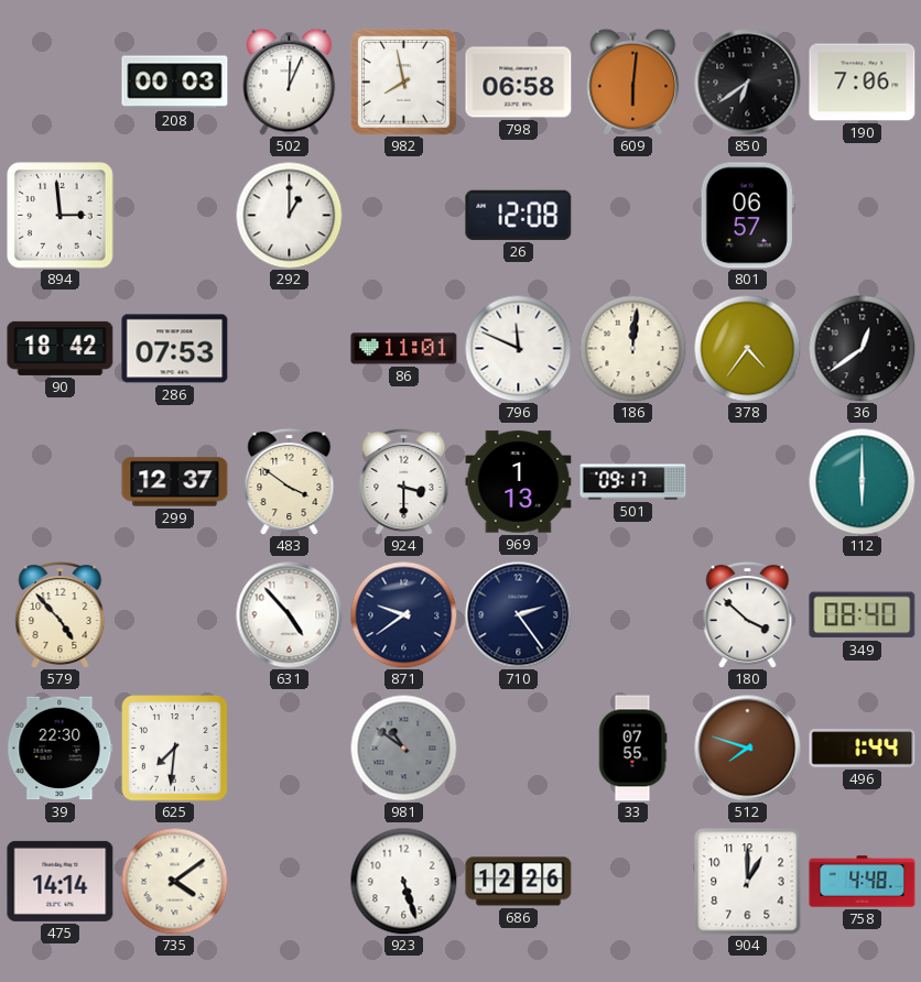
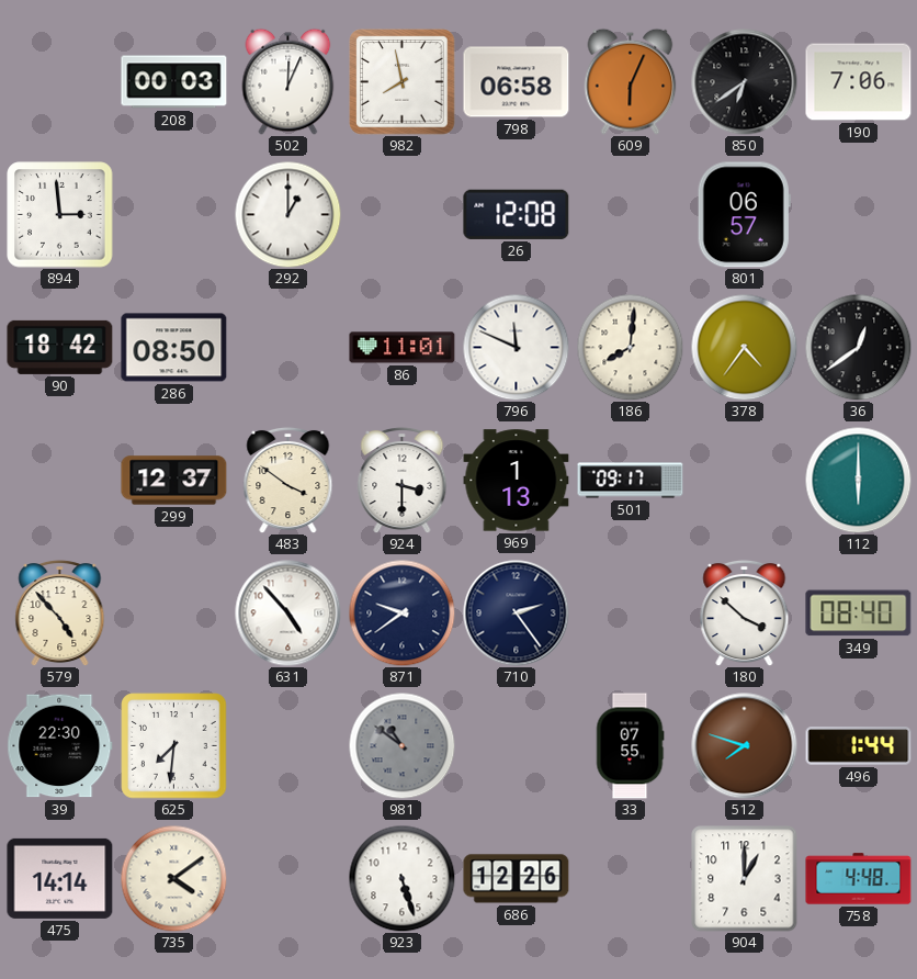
609: 6:01 -> 6:04 (631, 81)
286: 07:53 -> 08:50 (174, 348)
186: 12:01 -> 8:01 (630, 347)
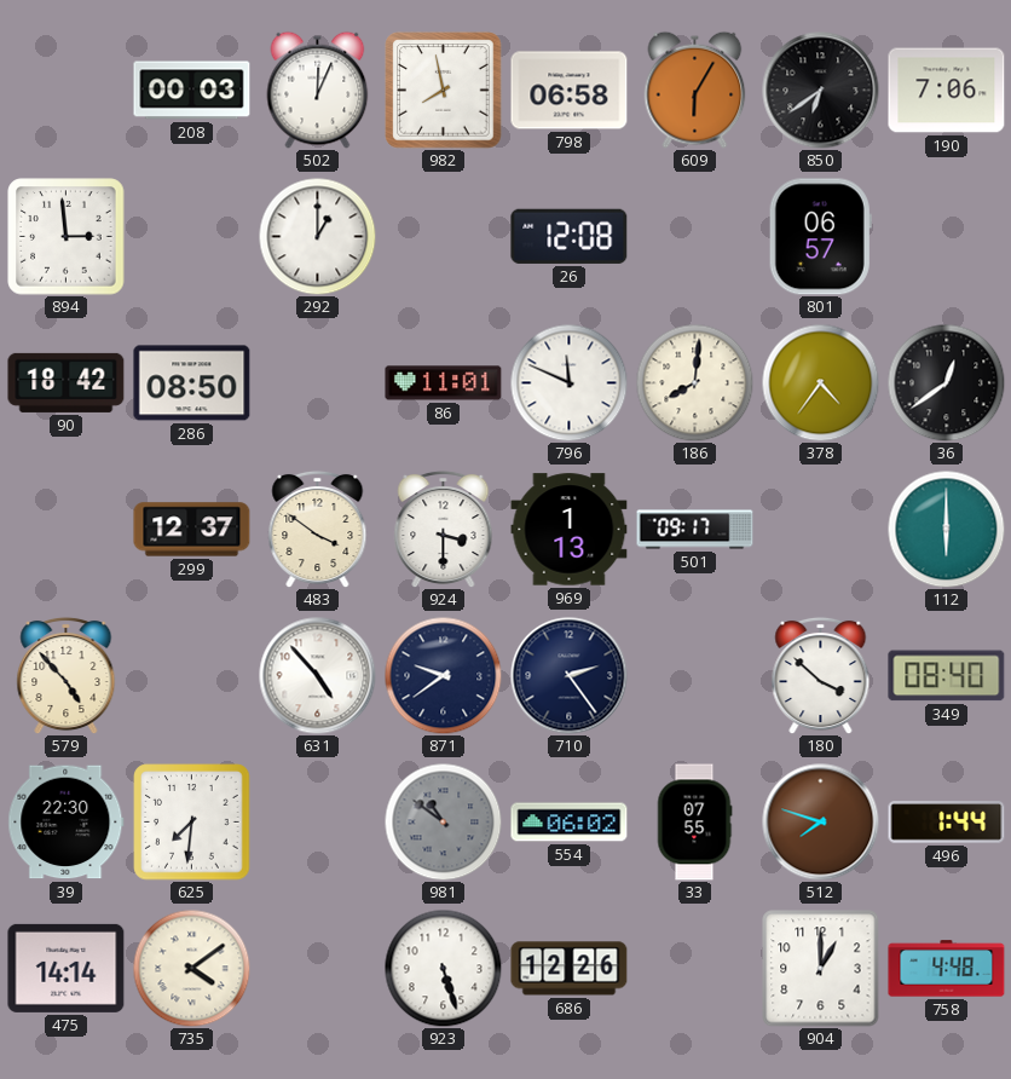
609: 6:04 -> 6:05 (695, 90)
554: none -> 06:02 (570, 823)
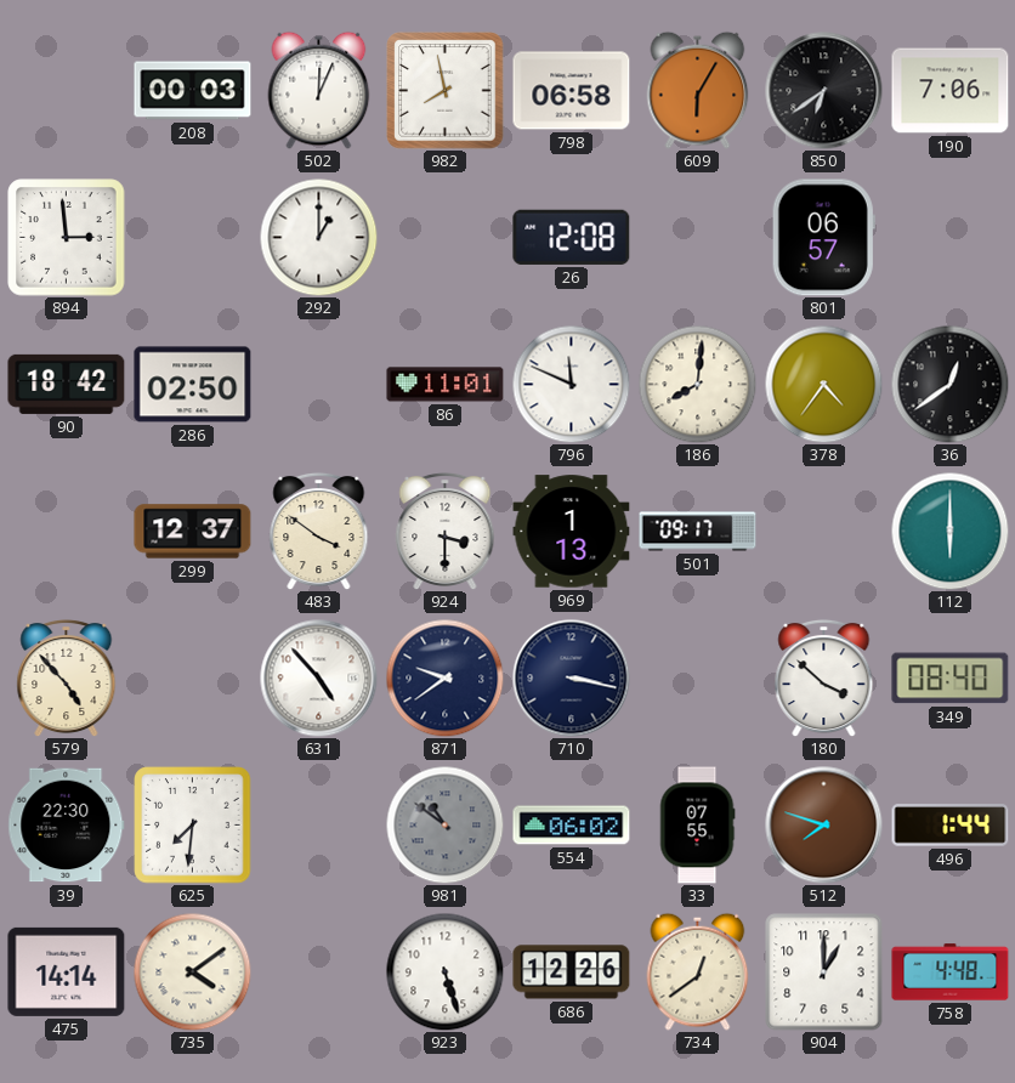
286: 08:50 -> 02:50 (193, 385)
710: 2:24 -> 3:17 (572, 679)
734: none -> 12:39 (698, 971)
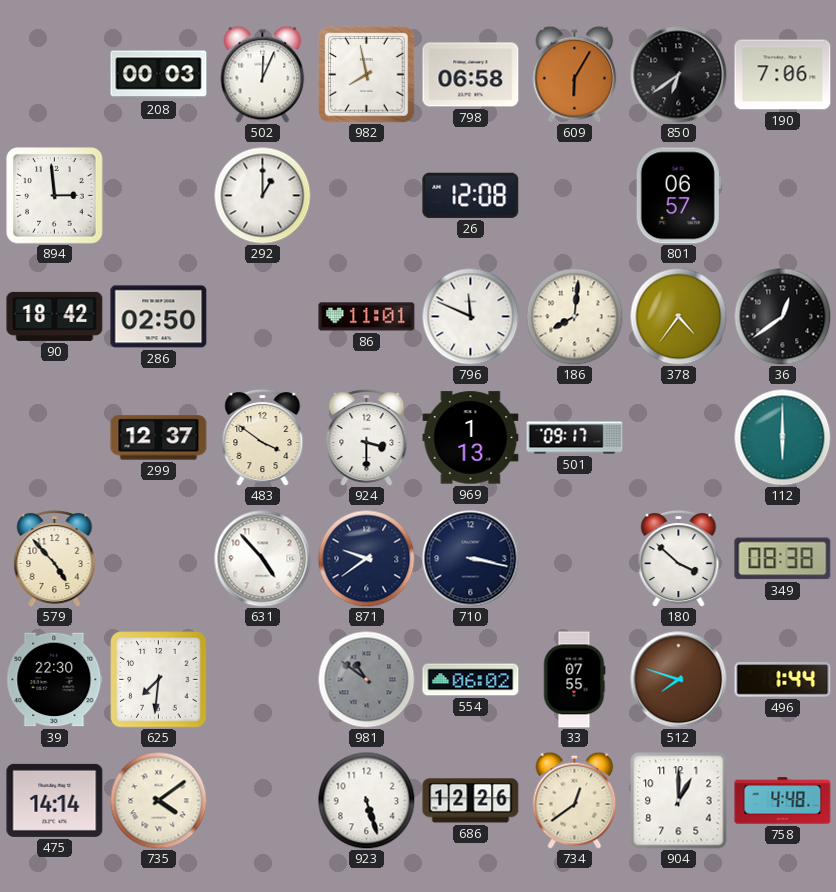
349: 08:40 -> 08:38 (783, 559)
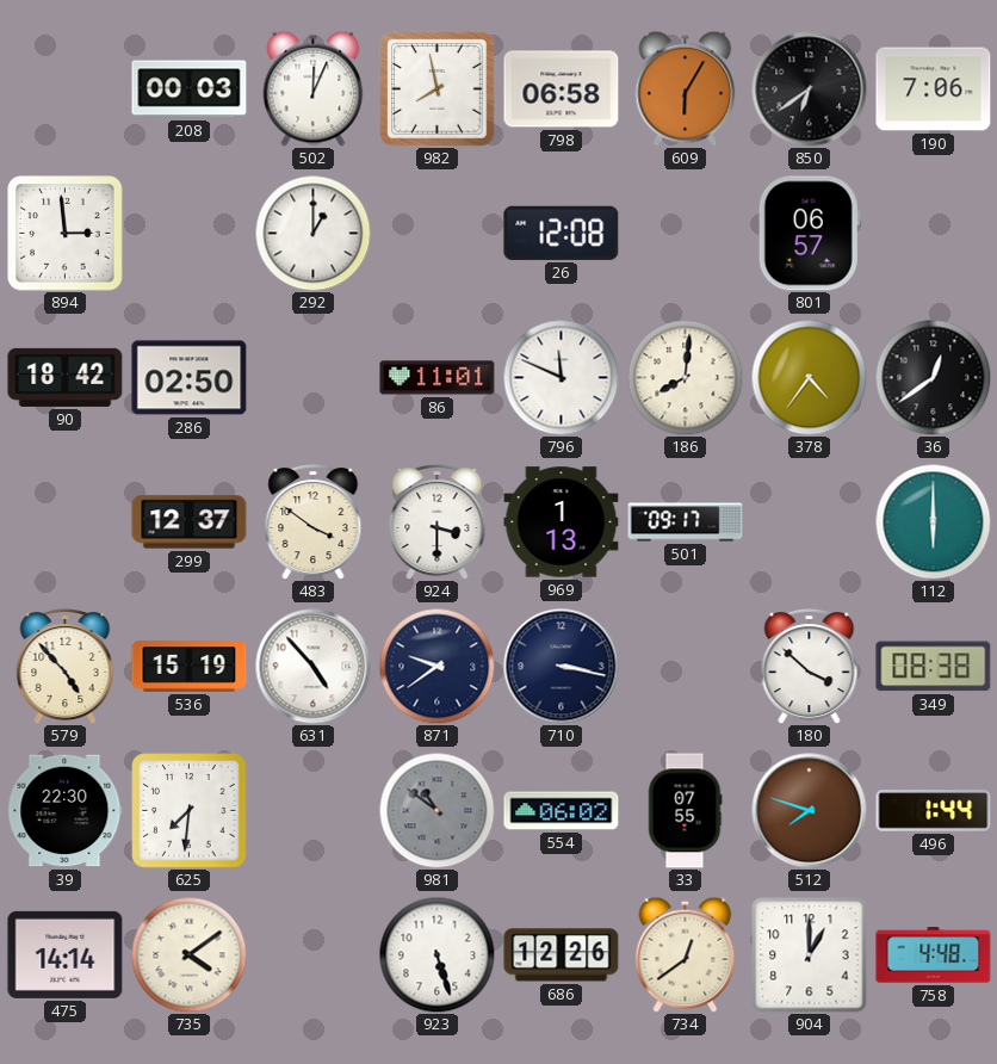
536: none -> 15:19 (190, 667)
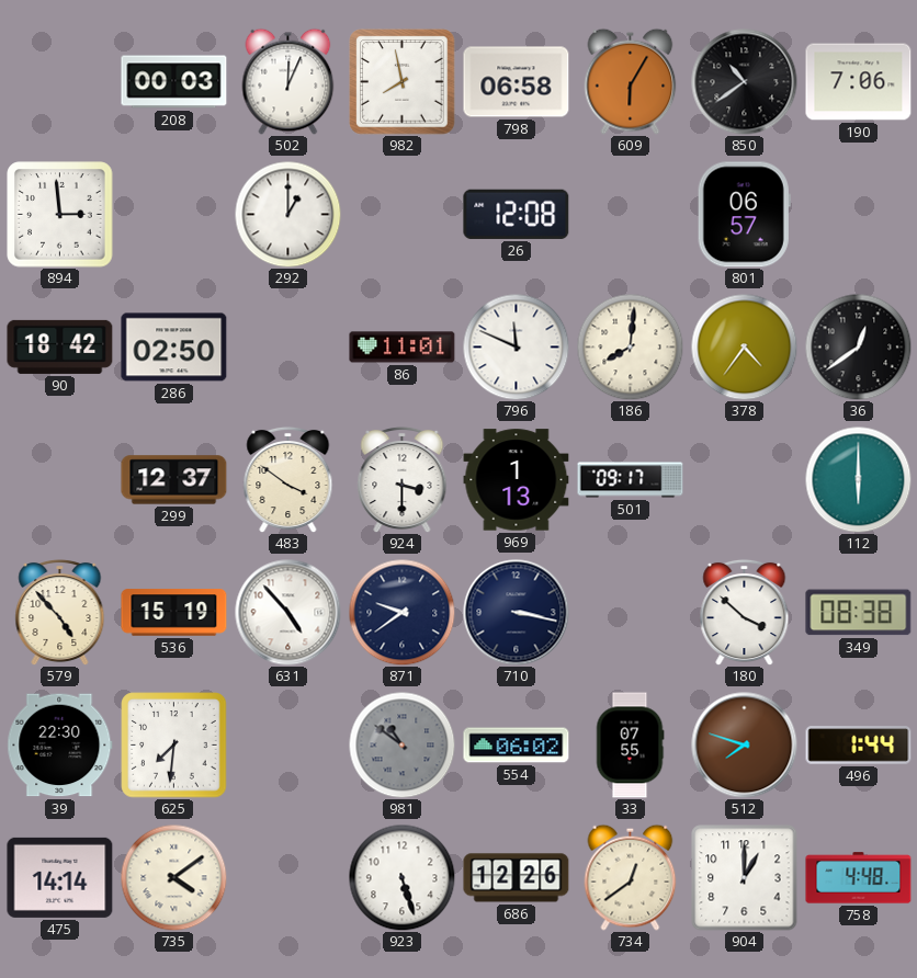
850: 6:39 -> 10:39 (745, 82)
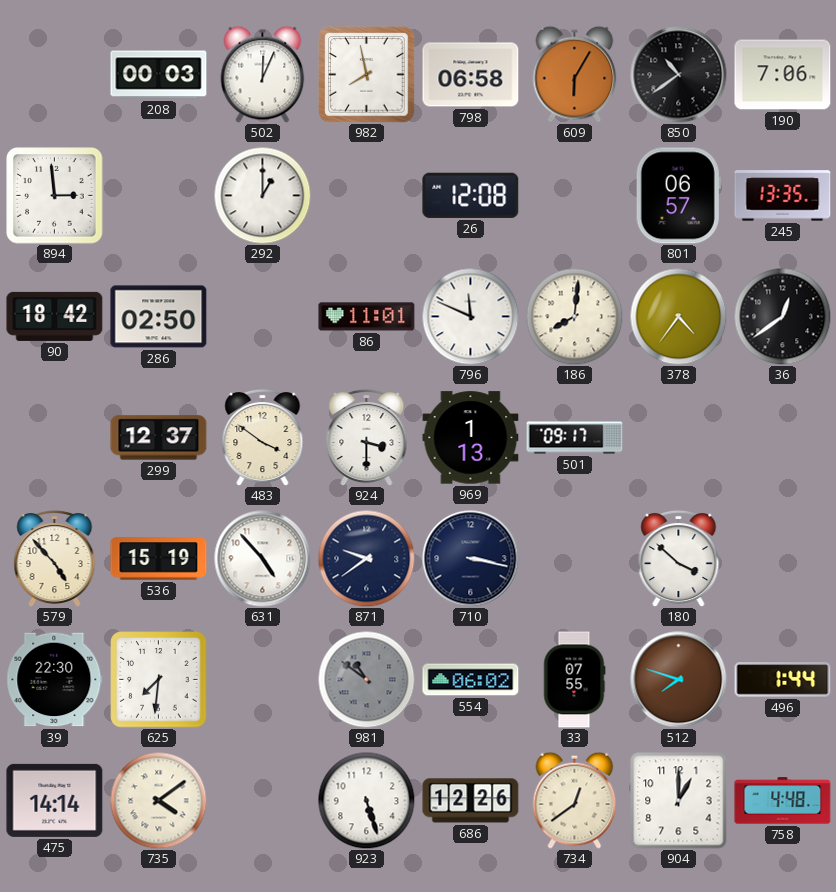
245: none -> 13:35 (783, 196)
112: 6:00 -> none (858, 479)
349: 08:38 -> none (859, 613)
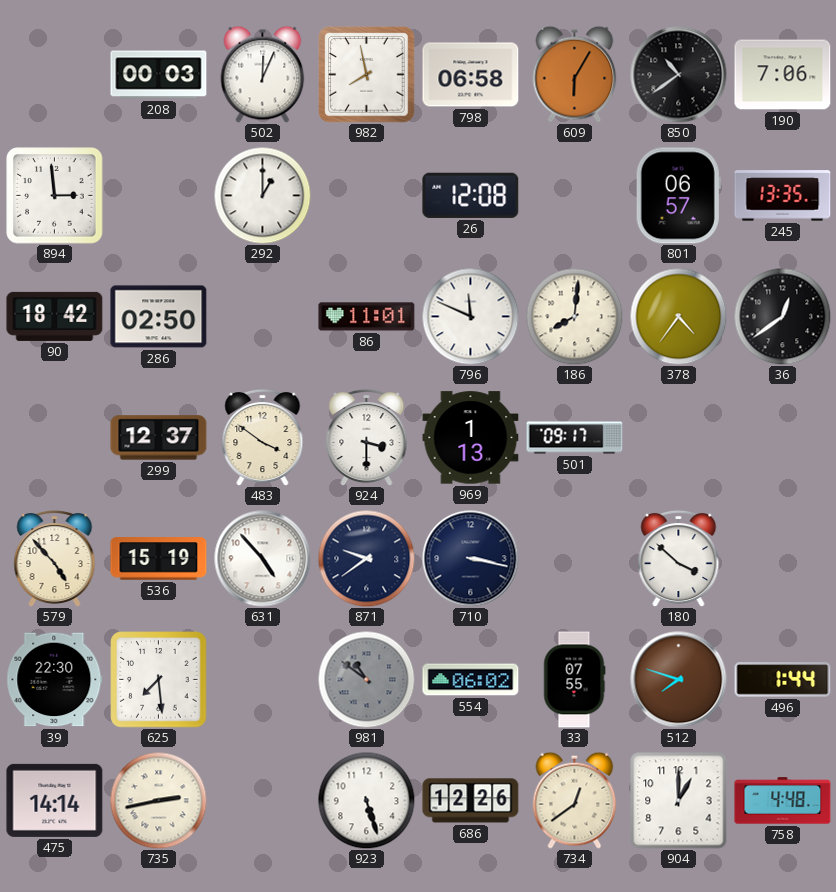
625: 7:31 -> 7:29 (159, 680)
735: 4:09 -> 2:43 (158, 800)
